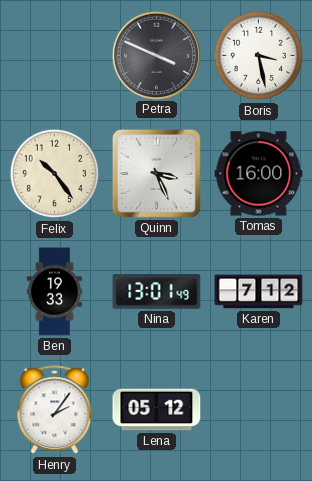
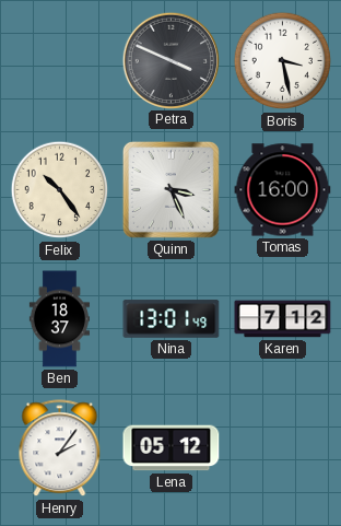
Ben: 19:33 -> 18:37 (59, 319)
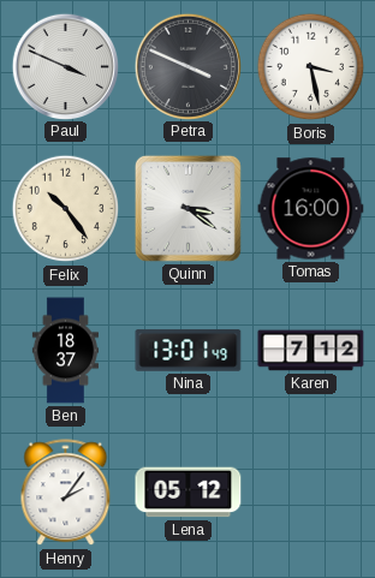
Paul: none -> 3:49 (65, 66)
Quinn: 3:26 -> 3:21 (187, 208)
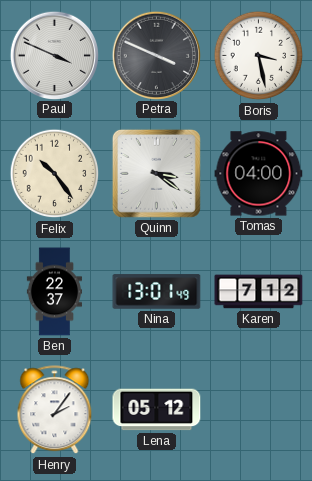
Tomas: 16:00 -> 04:00 (259, 174)
Ben: 18:37 -> 22:37 (54, 292)
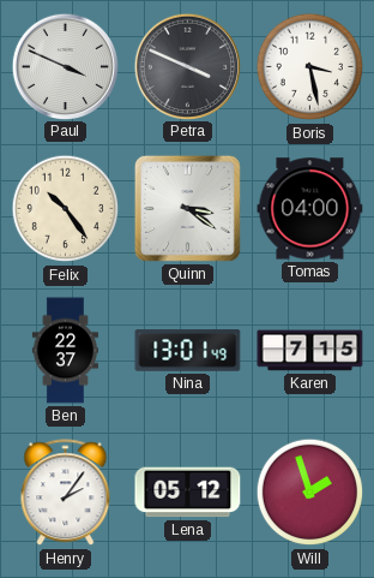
Karen: 7:12 -> 7:15 (310, 351)
Will: none -> 1:57 (310, 493)
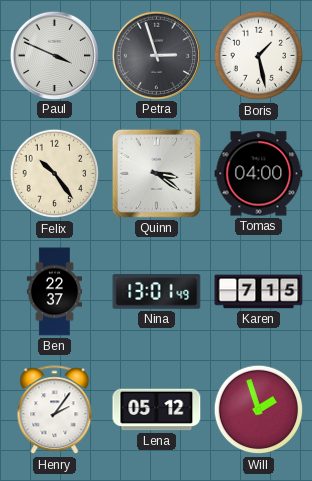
Petra: 3:49 -> 2:57 (156, 55)
Boris: 3:28 -> 1:28 (259, 56)
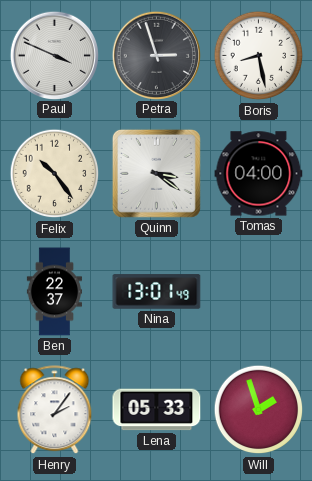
Boris: 1:28 -> 8:28 (259, 56)
Karen: 7:15 -> none (259, 292)
Lena: 05:12 -> 05:33 (157, 410)
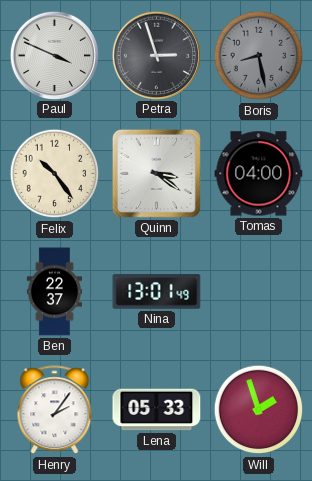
Boris dial: white -> grey (259, 56)
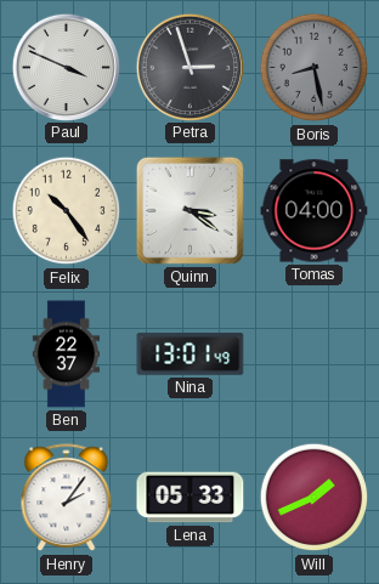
Will: 1:57 -> 1:41 (315, 498)
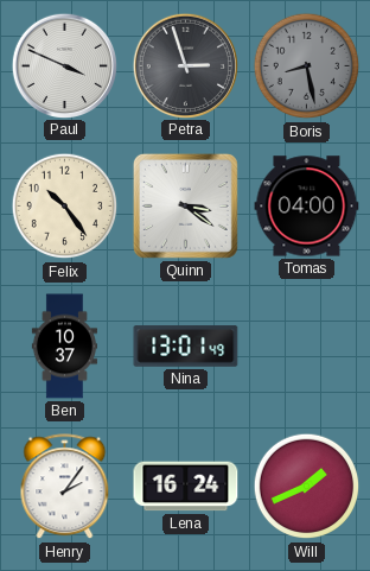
Ben: 22:37 -> 10:37 (64, 347)
Lena: 05:33 -> 16:24 (186, 487)
